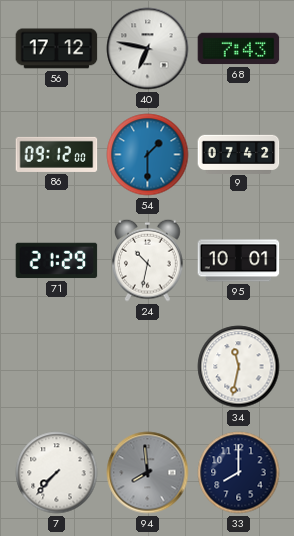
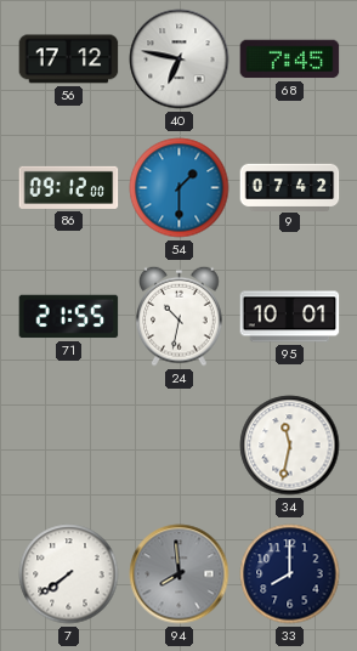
68: 7:43 -> 7:45 (290, 60)
71: 21:29 -> 21:55 (69, 317)
7: 7:37 -> 7:39 (69, 574)
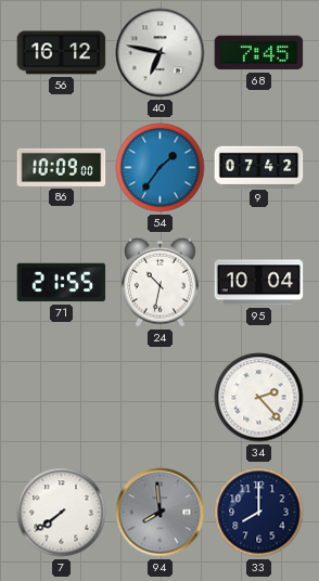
56: 17:12 -> 16:12 (62, 53)
86: 09:12 -> 10:09 (62, 167)
54: 1:30 -> 1:36 (161, 168)
95: 10:01 -> 10:04 (259, 283)
34: 11:32 -> 2:23 (259, 398)
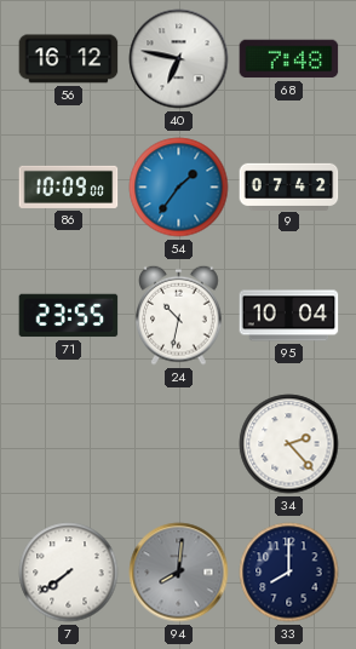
68: 7:45 -> 7:48 (289, 59)
71: 21:55 -> 23:55 (69, 316)
94: 7:59 -> 8:01 (179, 573)
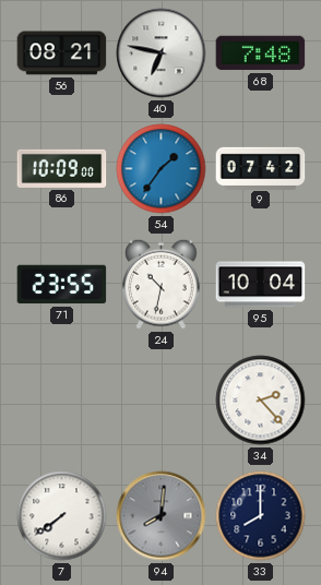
56: 16:12 -> 08:21 (62, 53)
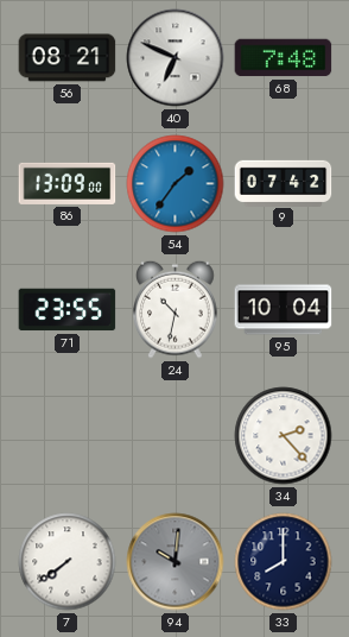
40: 6:47 -> 6:49 (176, 58)
86: 10:09 -> 13:09 (68, 183)
94: 8:01 -> 10:01 (176, 562)
